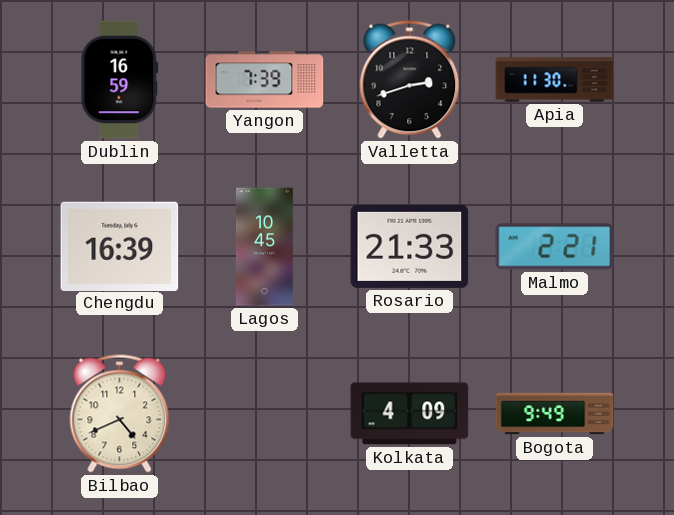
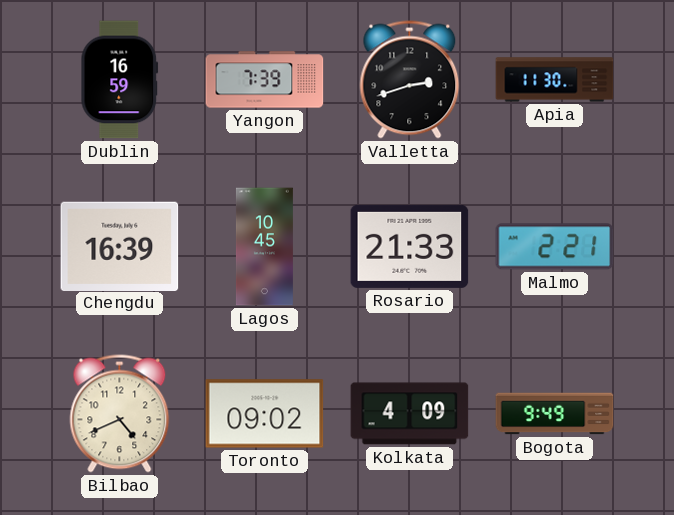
Toronto: none -> 09:02 (265, 414)
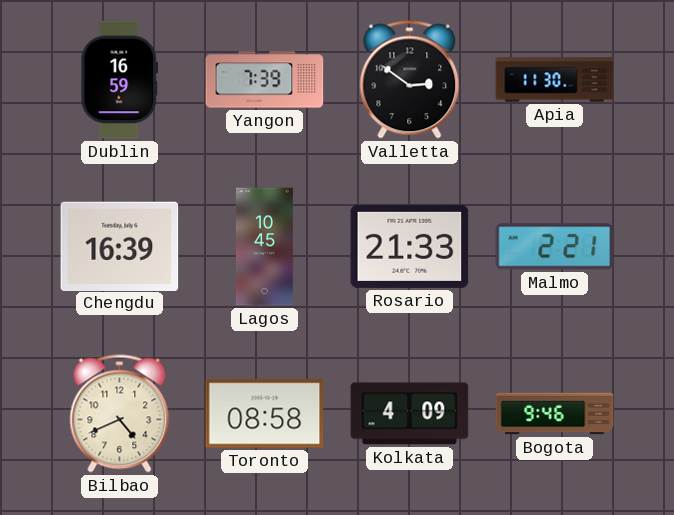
Valletta: 2:42 -> 2:51 (410, 80)
Toronto: 09:02 -> 08:58 (265, 414)
Bogota: 9:49 -> 9:46 (555, 414)
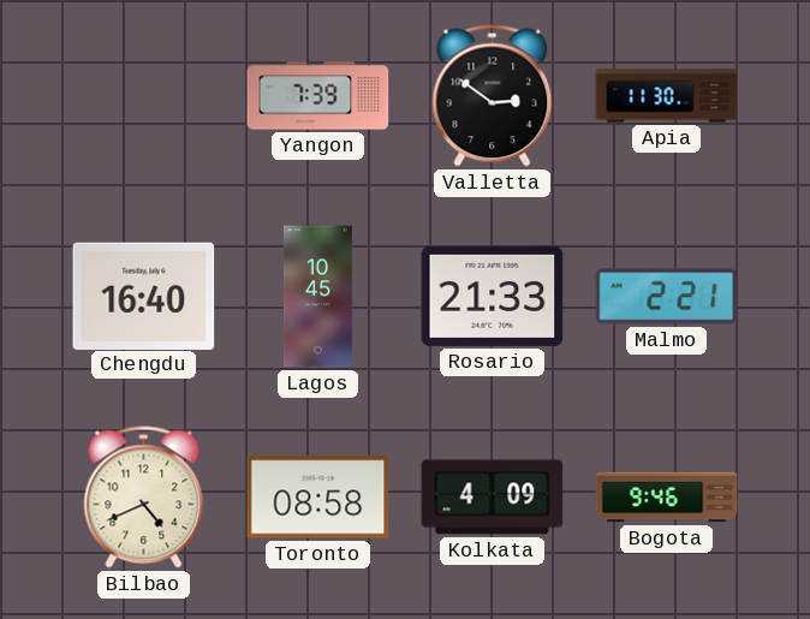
Dublin: 16:59 -> none (120, 80)
Chengdu: 16:39 -> 16:40 (144, 296)
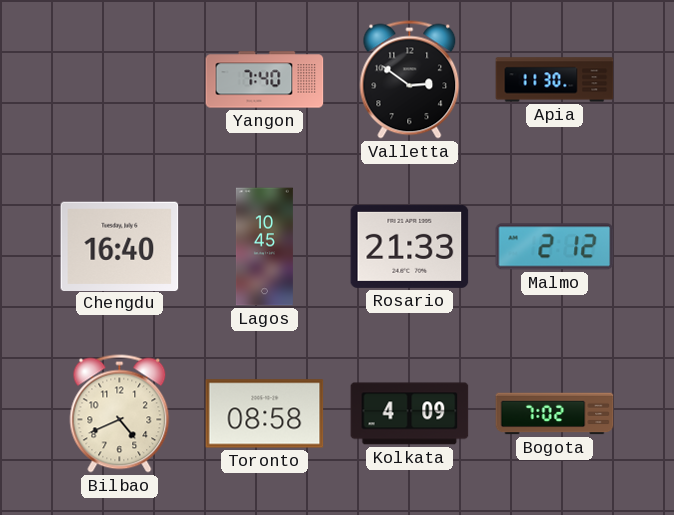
Yangon: 7:39 -> 7:40 (265, 80)
Malmo: 2:21 -> 2:12 (555, 247)
Bogota: 9:46 -> 7:02 (555, 414)
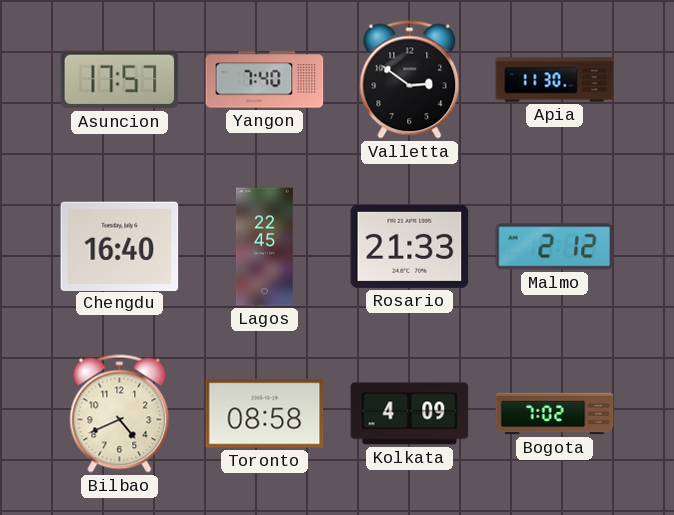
Asuncion: none -> 17:57 (120, 80)
Lagos: 10:45 -> 22:45 (264, 247)
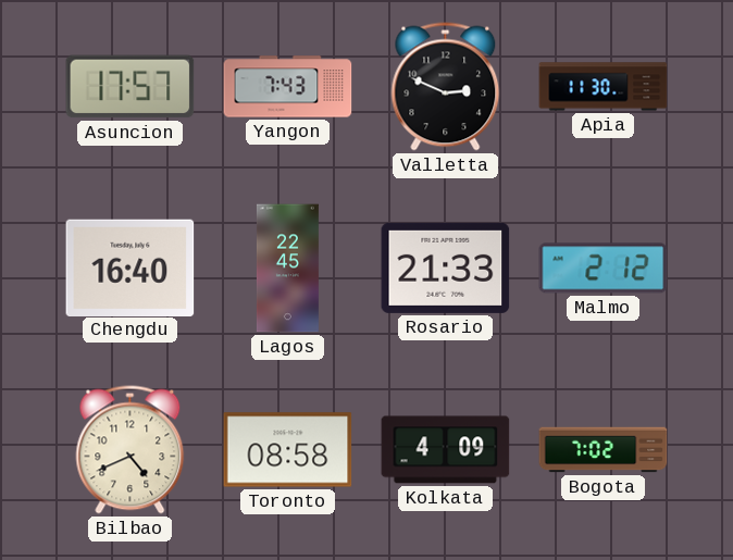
Yangon: 7:40 -> 7:43 (288, 87)
Valletta: 2:51 -> 2:49 (446, 87)
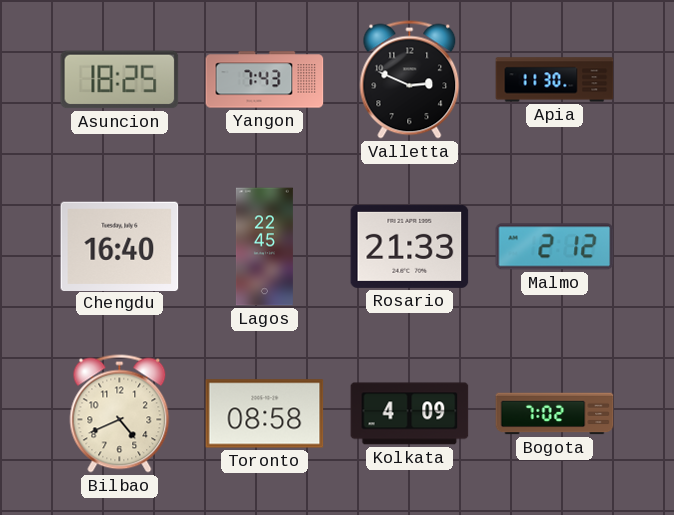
Asuncion: 17:57 -> 18:25 (120, 80)
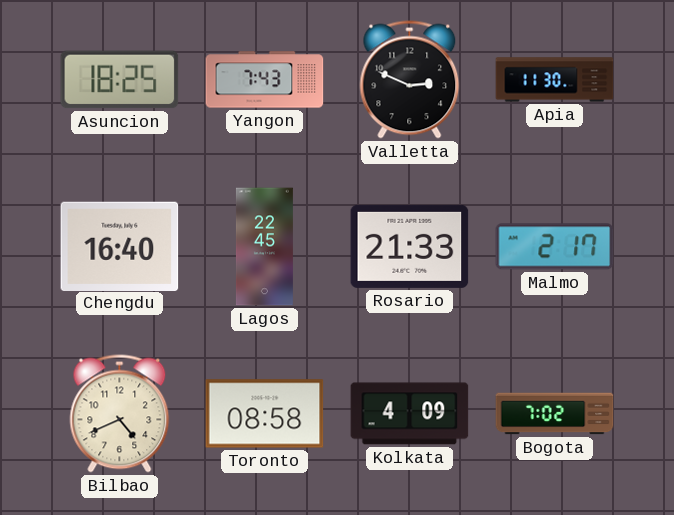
Malmo: 2:12 -> 2:17 (555, 247)
